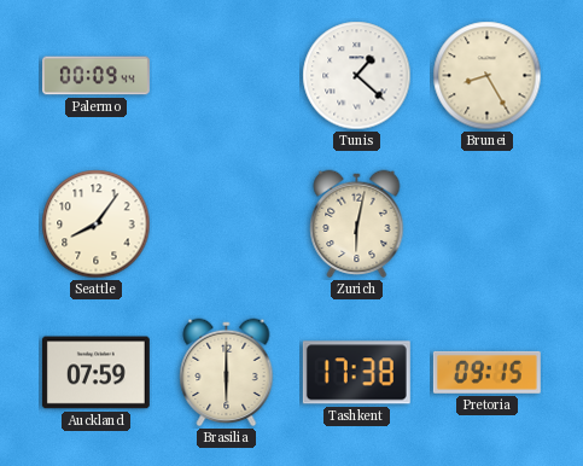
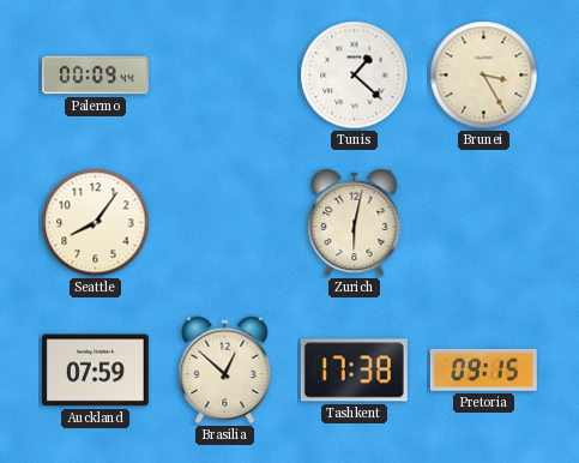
Brunei: 8:25 -> 3:25 (484, 76)
Brasilia: 6:00 -> 12:52 (225, 371)
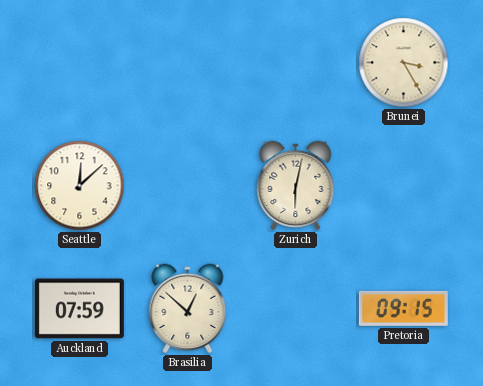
Palermo: 00:09 -> none (95, 76)
Tunis: 1:22 -> none (355, 76)
Seattle: 8:06 -> 12:08 (80, 186)
Tashkent: 17:38 -> none (354, 371)
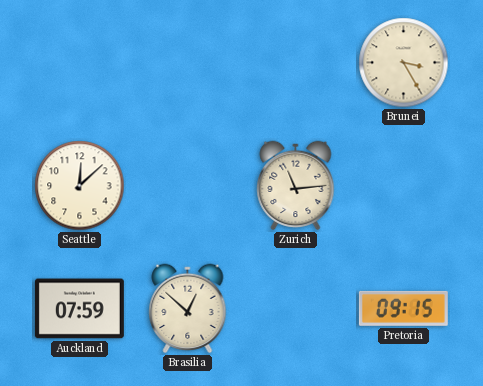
Zurich: 6:02 -> 11:14 (296, 186)
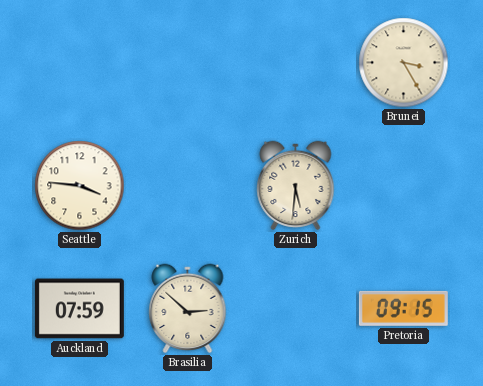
Seattle: 12:08 -> 3:46 (80, 186)
Zurich: 11:14 -> 5:31 (296, 186)
Brasilia: 12:52 -> 2:52 (188, 309)
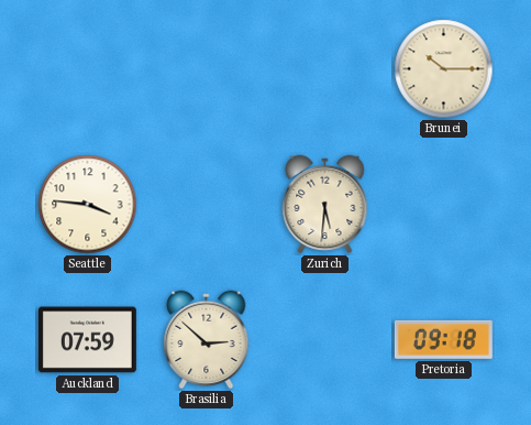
Brunei: 3:25 -> 10:15 (444, 69)
Pretoria: 09:15 -> 09:18 (443, 339)
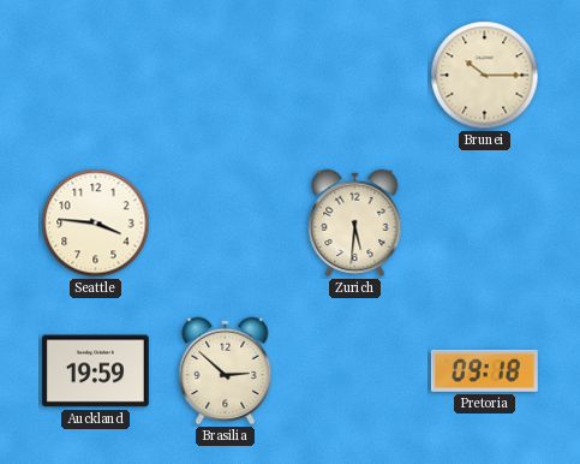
Auckland: 07:59 -> 19:59 (95, 371)
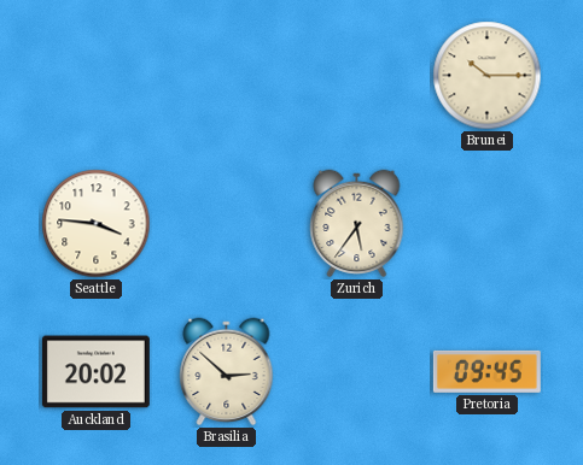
Zurich: 5:31 -> 5:36 (357, 224)
Auckland: 19:59 -> 20:02 (95, 372)
Pretoria: 09:18 -> 09:45 (486, 371)
